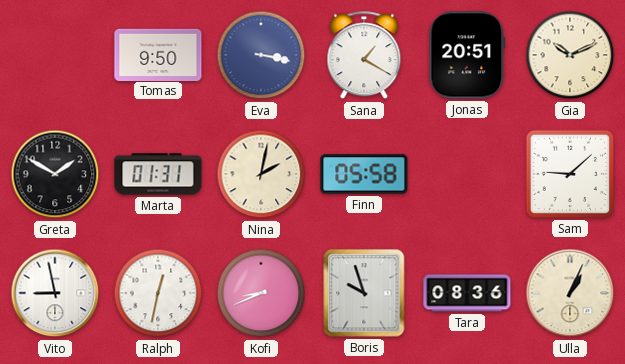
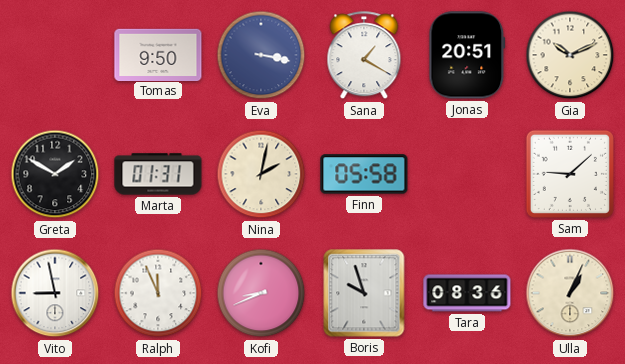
Ralph: 12:32 -> 11:56 (158, 293)
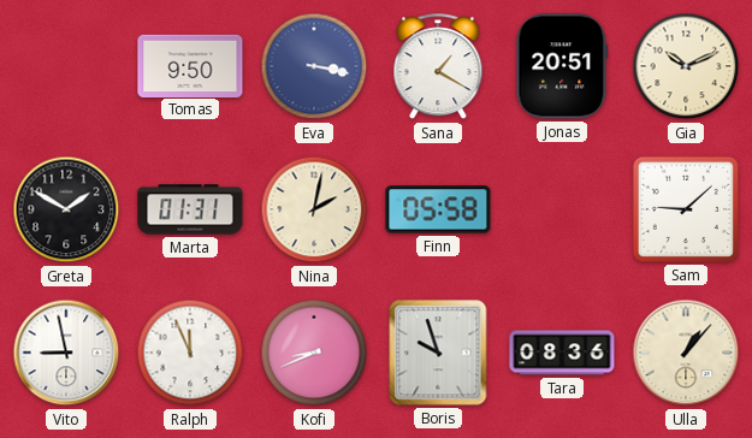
Ulla: 1:04 -> 1:07 (686, 353)
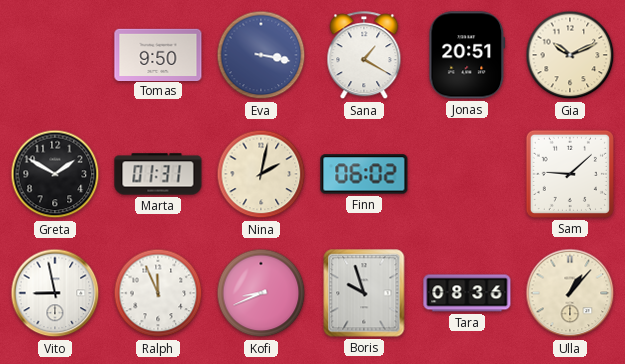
Finn: 05:58 -> 06:02 (364, 174)
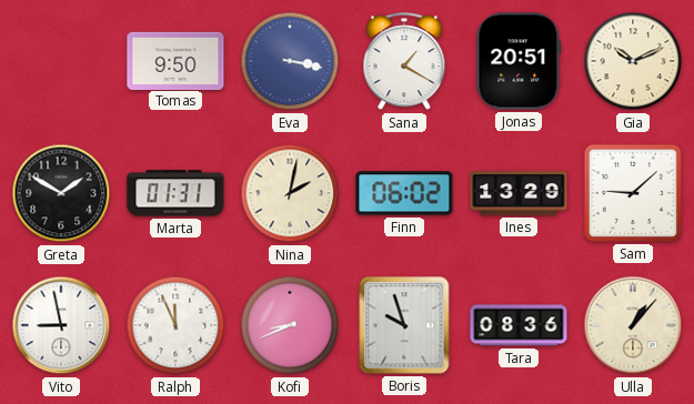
Ines: none -> 13:29 (519, 193)
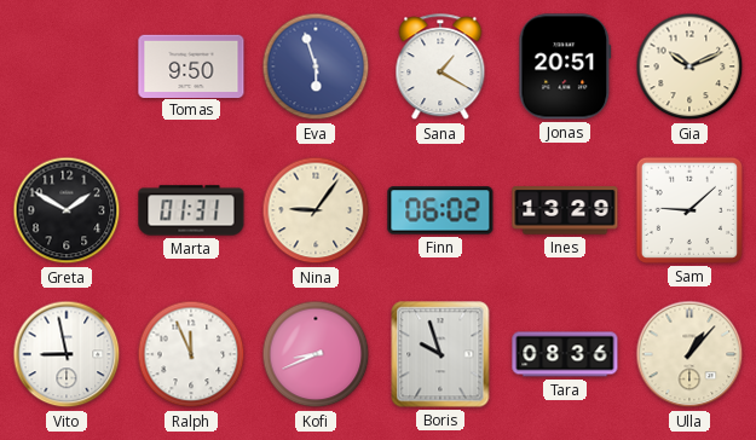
Eva: 3:17 -> 5:57 (316, 66)
Nina: 2:02 -> 9:06 (316, 210)
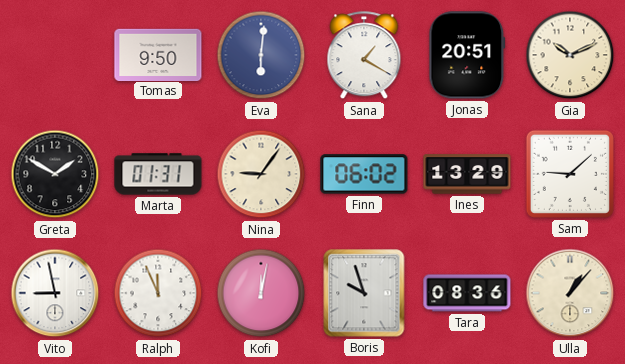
Eva: 5:57 -> 6:01 (261, 55)
Kofi: 8:41 -> 12:02 (261, 293)
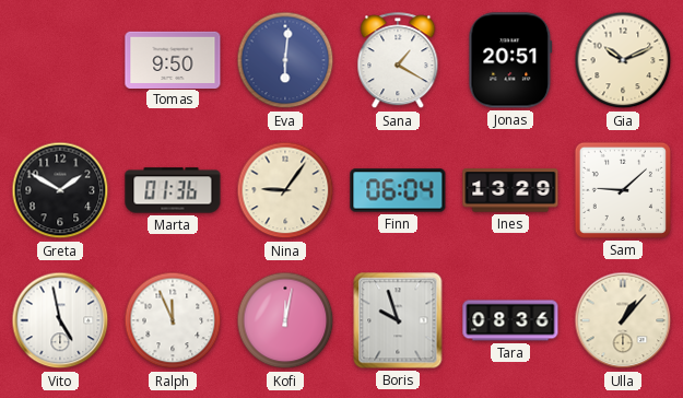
Marta: 01:31 -> 01:36 (173, 190)
Finn: 06:02 -> 06:04 (398, 190)
Vito: 8:58 -> 4:58 (60, 320)
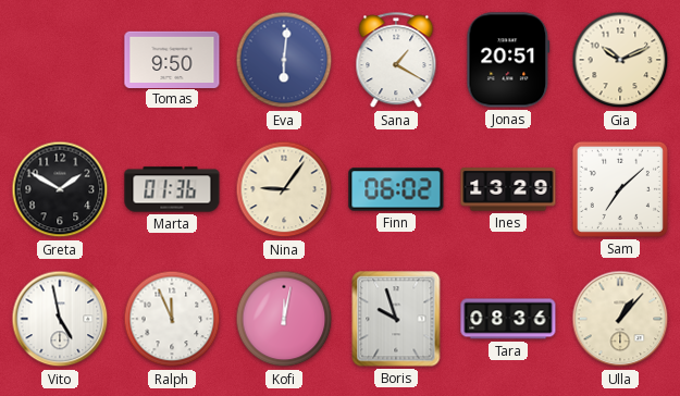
Finn: 06:04 -> 06:02 (396, 189)
Sam: 9:08 -> 7:08 (620, 189)
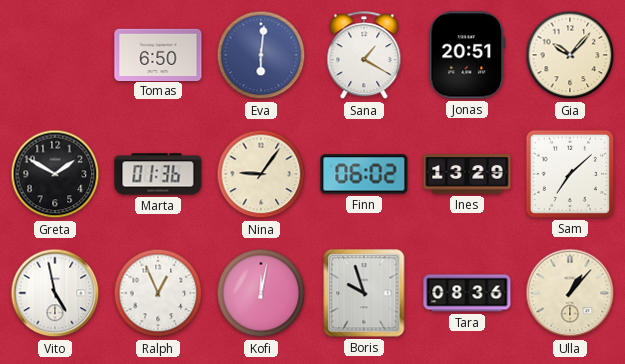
Tomas: 9:50 -> 6:50 (158, 54)
Gia: 10:11 -> 10:07 (570, 55)
Ralph: 11:56 -> 12:56 (158, 293)
